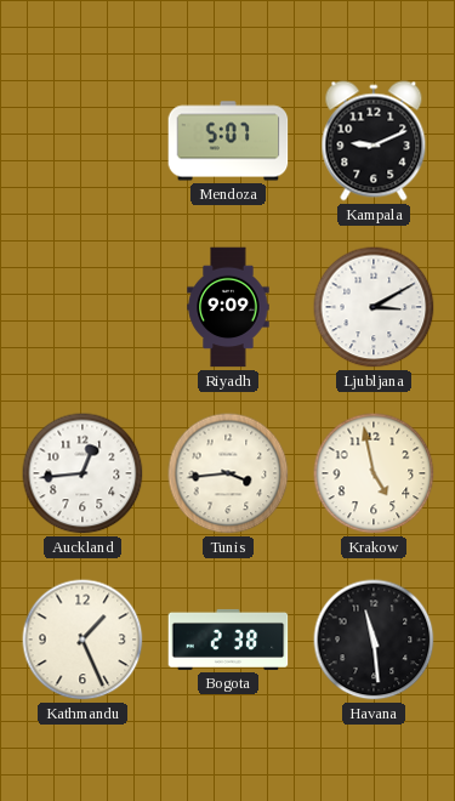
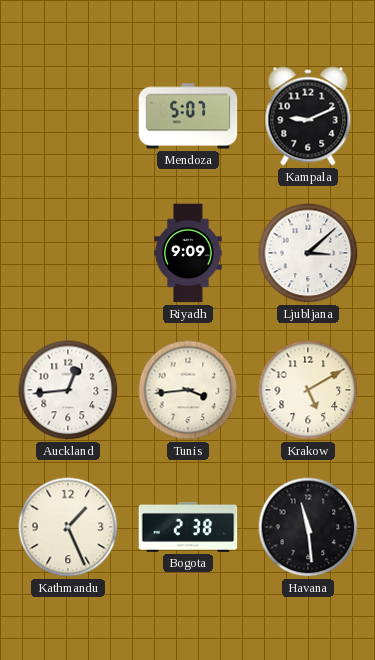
Ljubljana: 3:10 -> 3:08 (308, 253)
Krakow: 4:58 -> 5:10 (308, 390)
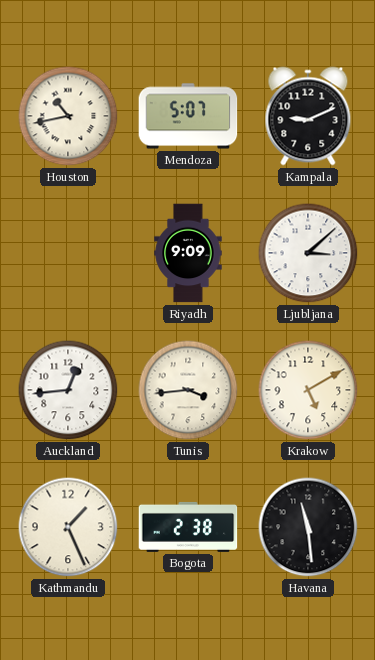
Houston: none -> 10:43 (68, 116)
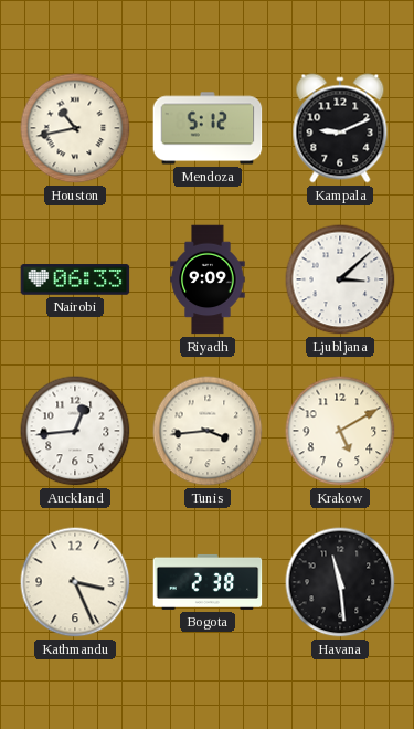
Mendoza: 5:07 -> 5:12 (208, 128)
Nairobi: none -> 06:33 (75, 279)
Kathmandu: 1:26 -> 3:26 (75, 582)
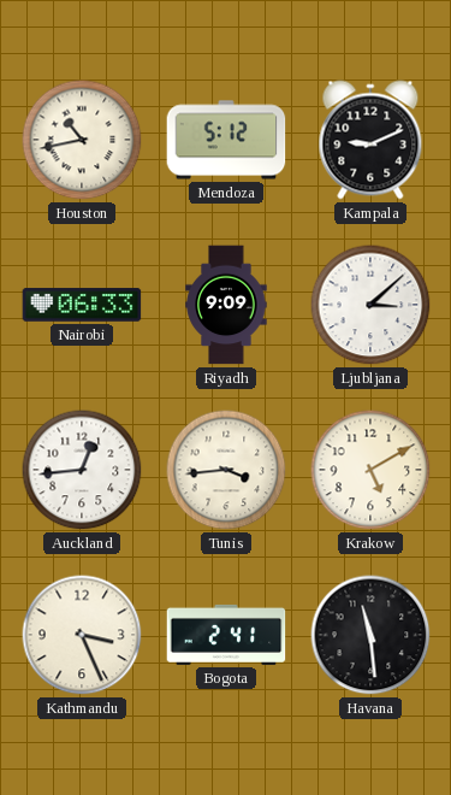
Bogota: 2:38 -> 2:41 (226, 635)
